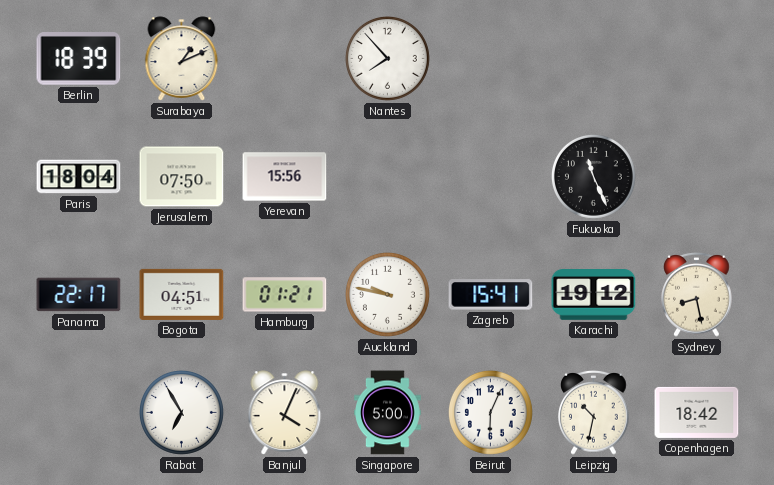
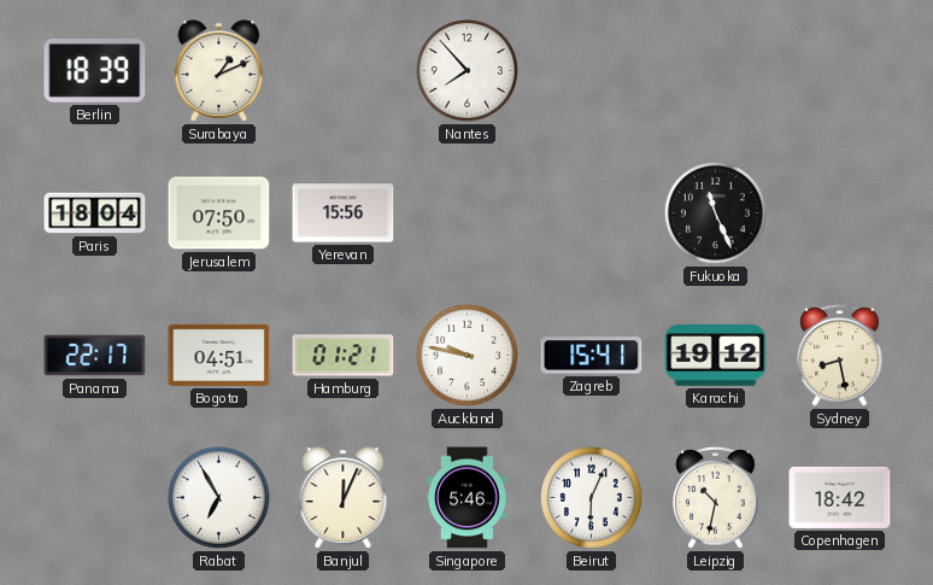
Banjul: 4:04 -> 12:04 (344, 498)
Singapore: 5:00 -> 5:46 (468, 498)
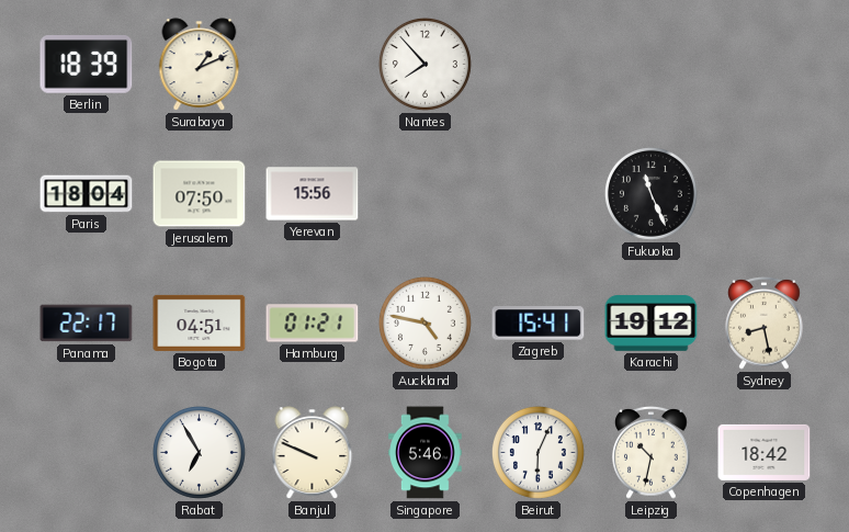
Auckland: 9:47 -> 4:47 (424, 322)
Banjul: 12:04 -> 9:49 (313, 453)
